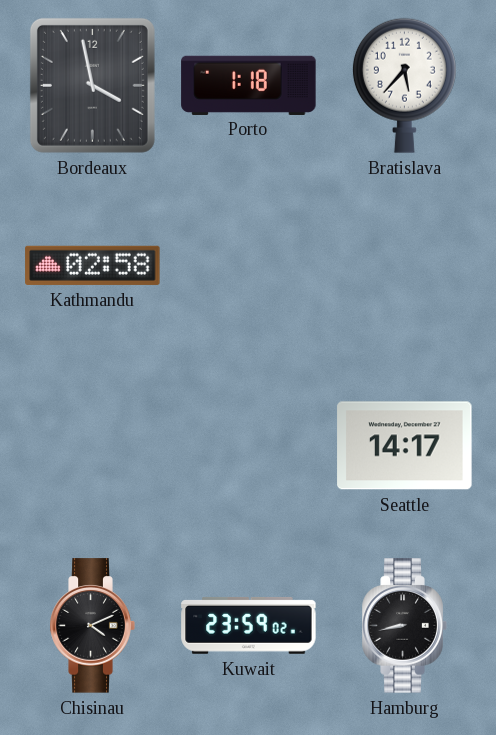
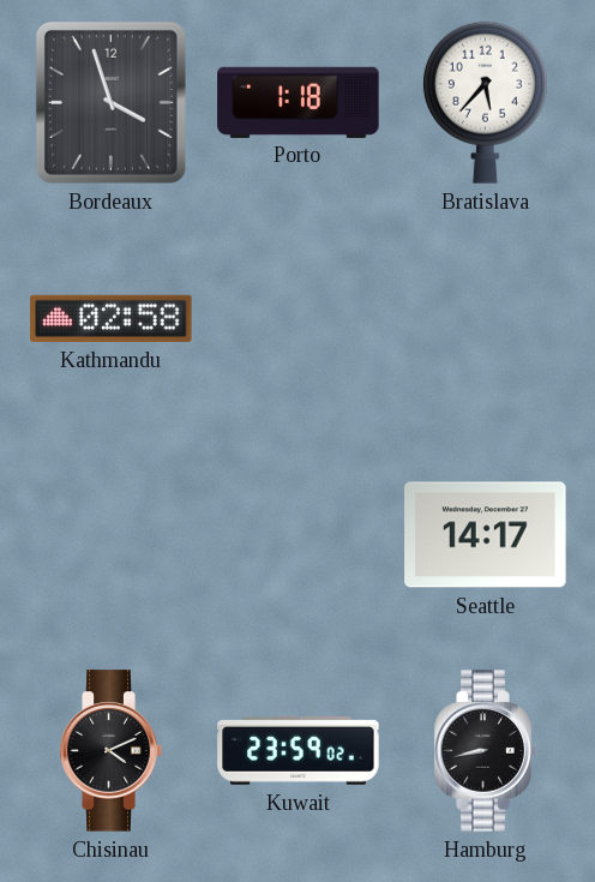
Bordeaux: 3:58 -> 3:57 (110, 102)
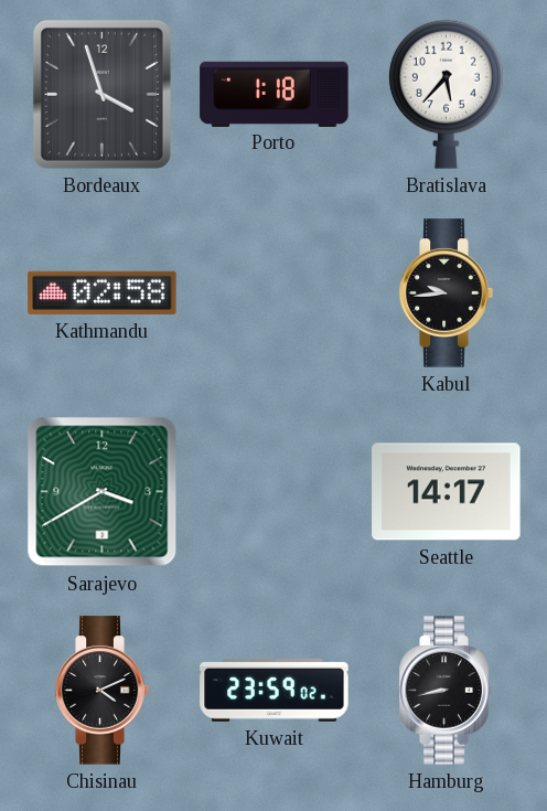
Kabul: none -> 9:44 (446, 294)
Sarajevo: none -> 3:40 (103, 492)
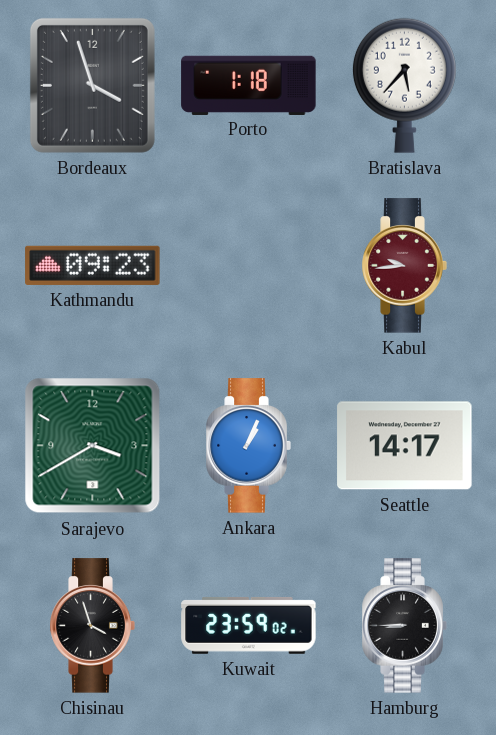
Kathmandu: 02:58 -> 09:23 (93, 265)
Kabul dial: black -> burgundy (404, 266)
Ankara: none -> 1:04 (248, 446)
Chisinau: 4:11 -> 3:57 (92, 626)
Hamburg: 8:43 -> 8:45 (404, 626)
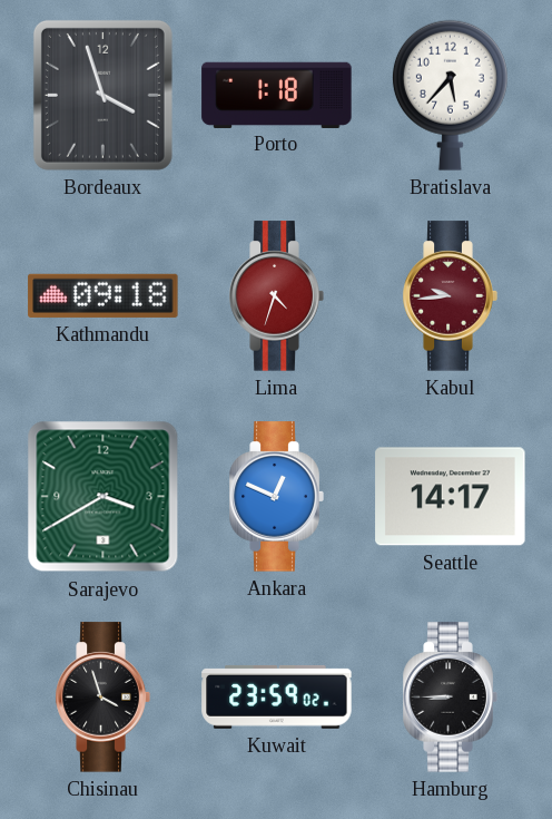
Kathmandu: 09:23 -> 09:18 (103, 295)
Lima: none -> 4:33 (276, 296)
Ankara: 1:04 -> 12:49 (276, 497)
